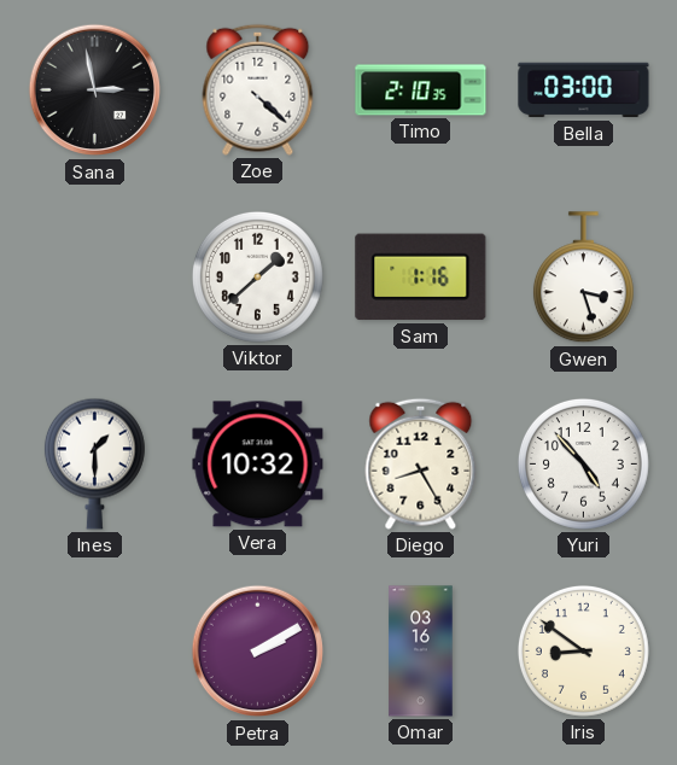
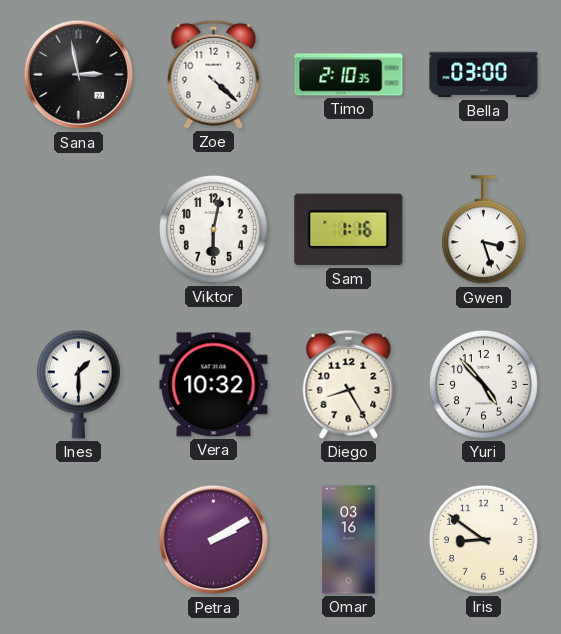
Viktor: 1:38 -> 6:02 (213, 229)
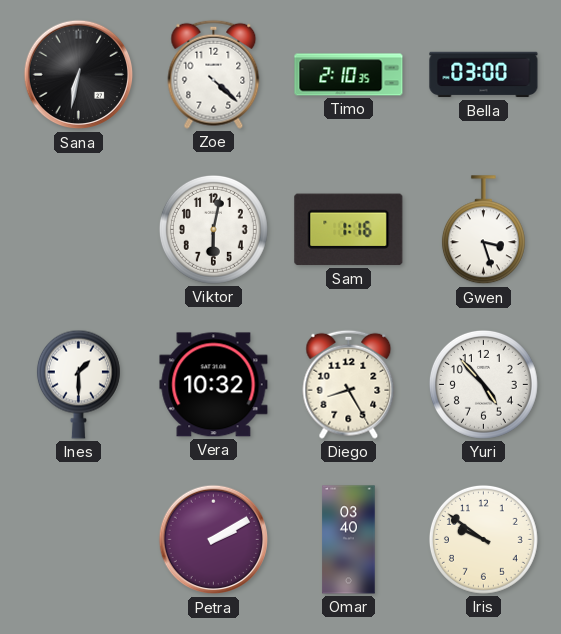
Sana: 2:58 -> 6:32 (79, 75)
Omar: 03:16 -> 03:40 (349, 540)
Iris: 8:51 -> 9:51 (483, 539)
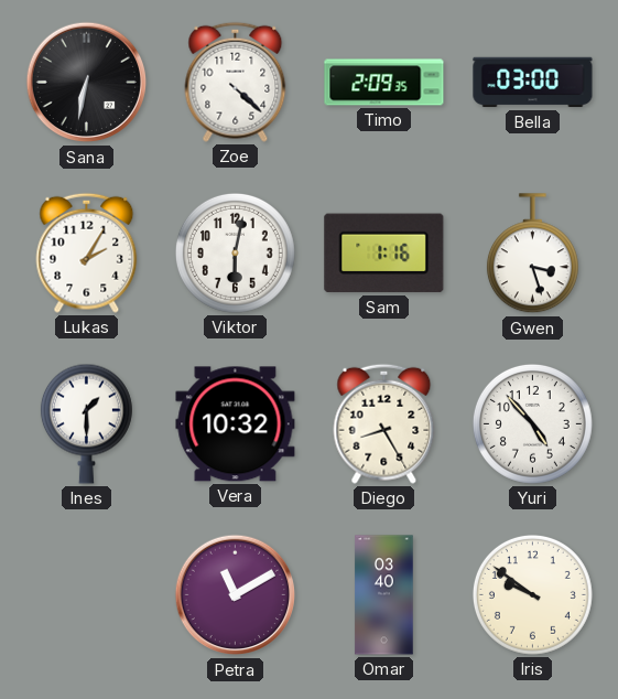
Timo: 2:10 -> 2:09 (384, 83)
Lukas: none -> 2:05 (87, 252)
Petra: 2:10 -> 11:10 (236, 595)
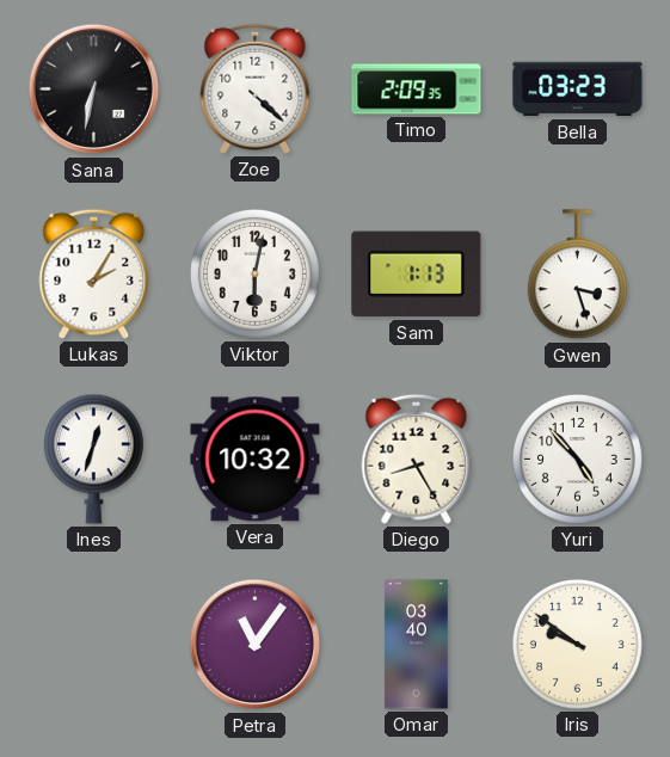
Bella: 03:00 -> 03:23 (578, 90)
Sam: 1:16 -> 1:13 (417, 275)
Ines: 1:30 -> 12:33 (93, 458)
Petra: 11:10 -> 11:06 (256, 645)
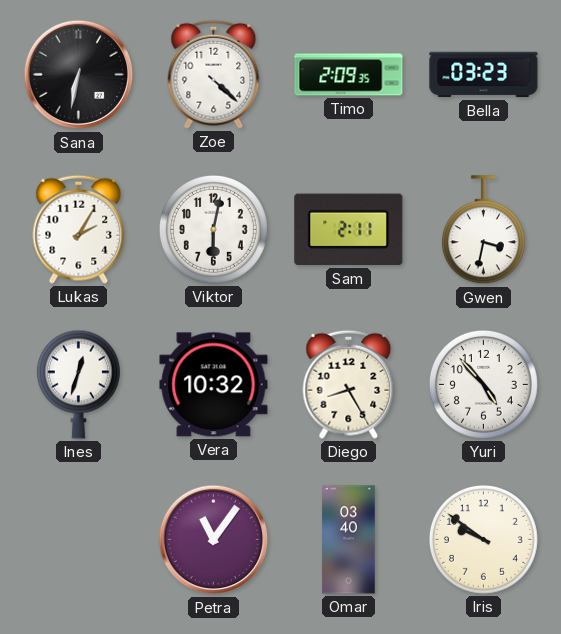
Sam: 1:13 -> 2:11 (349, 230)
Gwen: 3:27 -> 3:32 (483, 230)
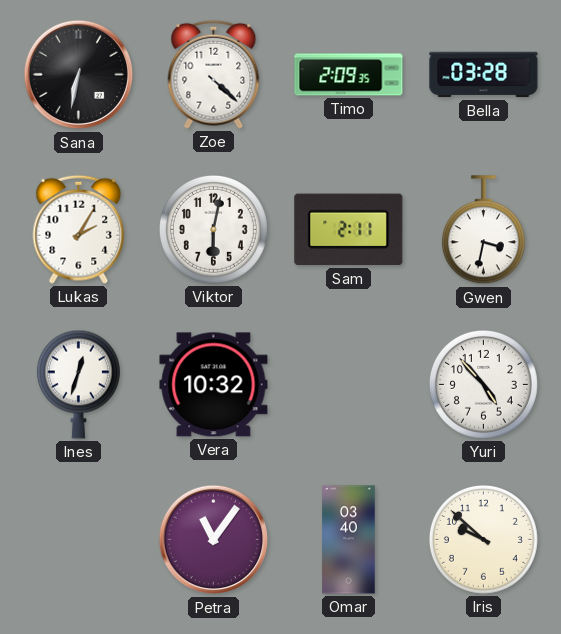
Bella: 03:23 -> 03:28 (484, 75)
Diego: 8:25 -> none (349, 384)
Iris: 9:51 -> 9:52 (483, 539)
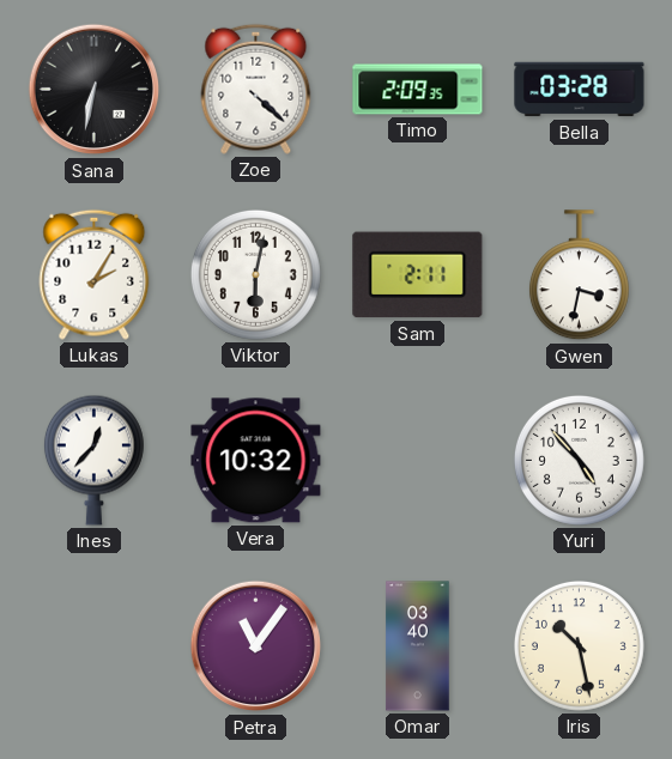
Ines: 12:33 -> 12:37 (93, 460)
Iris: 9:52 -> 10:28 (579, 645)
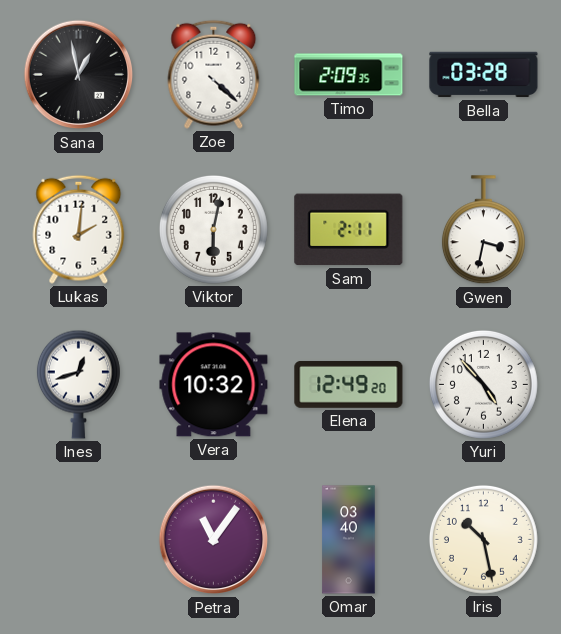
Sana: 6:32 -> 12:58 (79, 75)
Lukas: 2:05 -> 2:01 (79, 229)
Ines: 12:37 -> 12:42 (78, 384)
Elena: none -> 12:49 (349, 384)
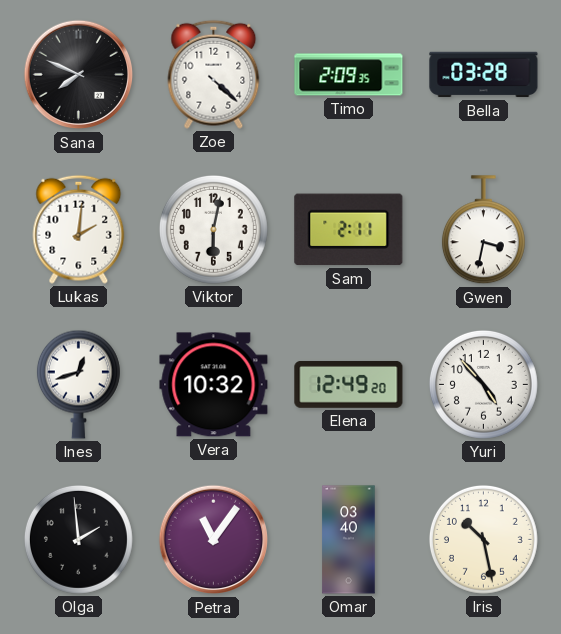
Sana: 12:58 -> 7:49 (79, 75)
Olga: none -> 1:59 (78, 539)
